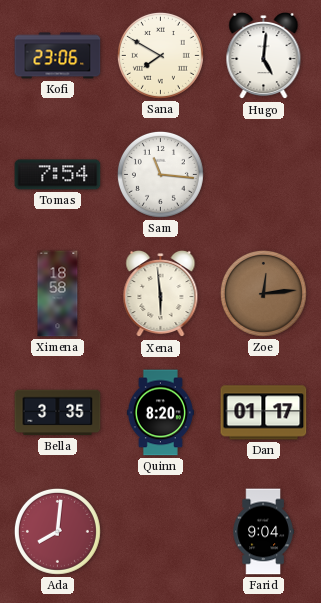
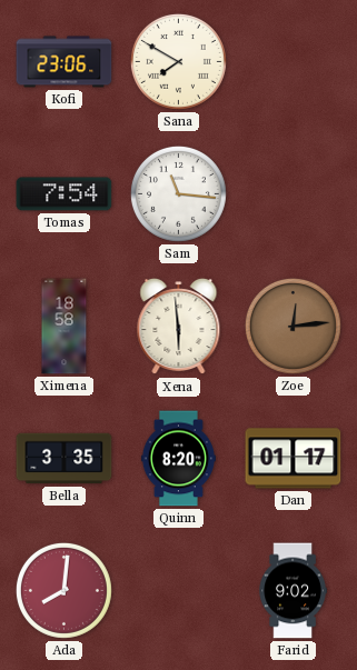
Hugo: 5:01 -> none (264, 56)
Farid: 9:04 -> 9:02 (292, 591)
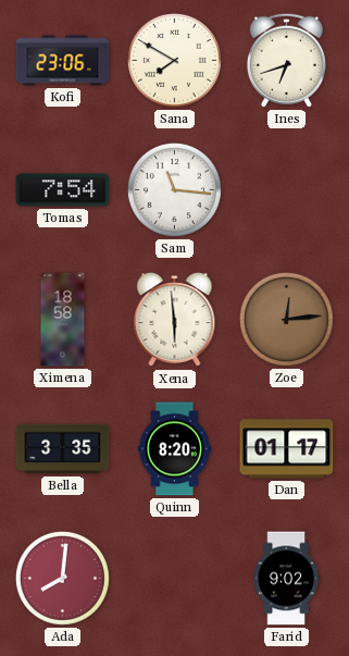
Ines: none -> 6:42 (286, 60)
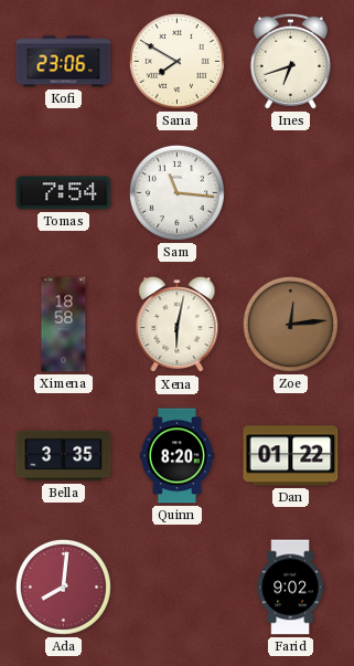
Xena: 5:59 -> 6:02 (178, 325)
Dan: 01:17 -> 01:22 (291, 456)
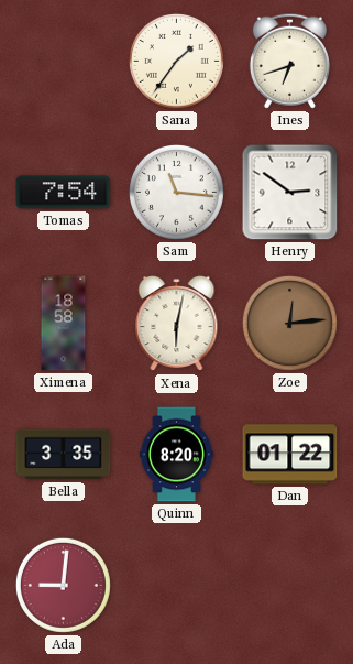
Kofi: 23:06 -> none (64, 62)
Sana: 7:50 -> 1:36 (176, 61)
Henry: none -> 2:51 (290, 193)
Ada: 8:01 -> 9:01 (63, 585)
Farid: 9:02 -> none (290, 588)
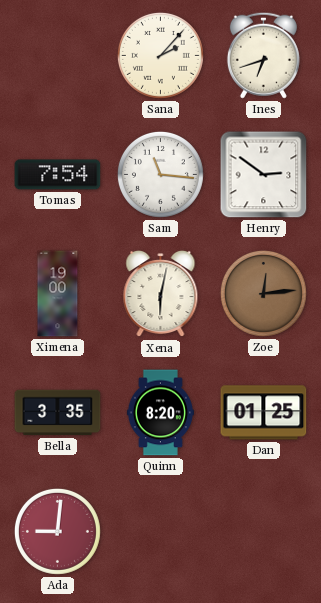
Sana: 1:36 -> 2:07 (160, 55)
Ximena: 18:58 -> 19:00 (58, 294)
Dan: 01:22 -> 01:25 (264, 413)
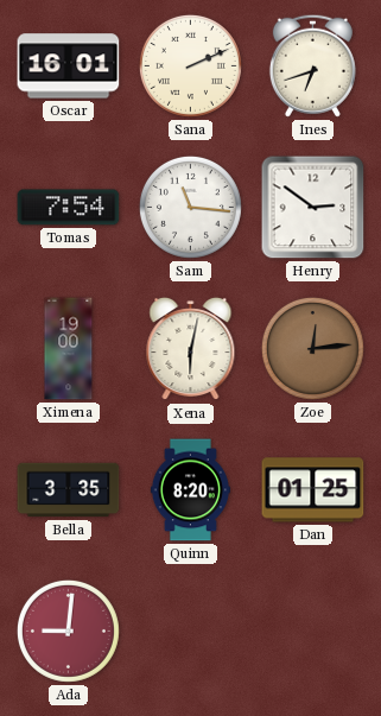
Oscar: none -> 16:01 (69, 66)
Sana: 2:07 -> 2:11 (190, 65)
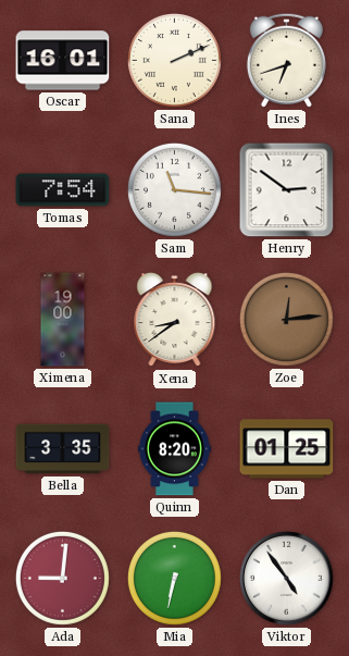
Xena: 6:02 -> 8:39 (175, 320)
Mia: none -> 6:32 (174, 578)
Viktor: none -> 4:54 (286, 578)
